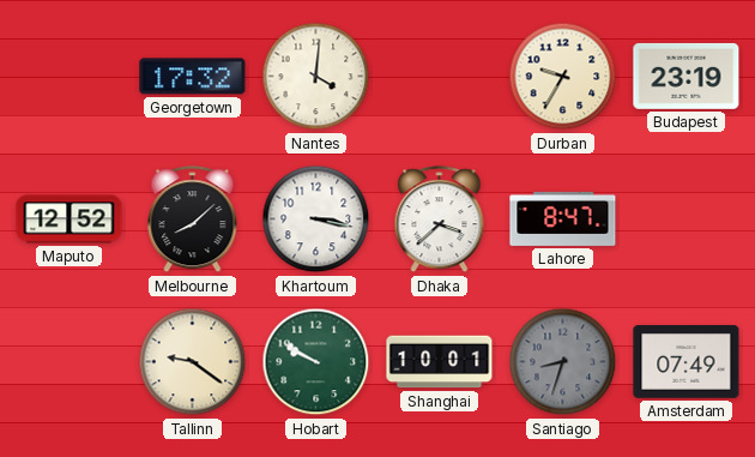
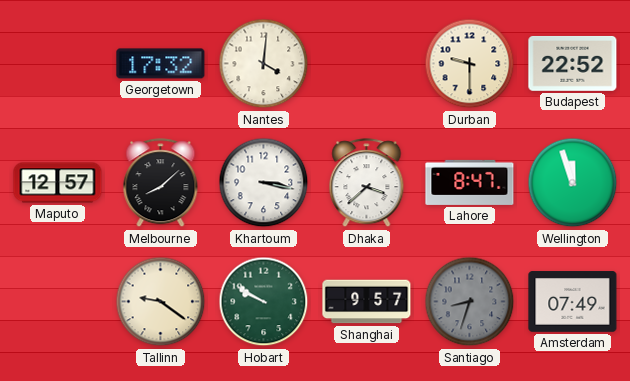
Durban: 9:35 -> 9:30 (470, 64)
Budapest: 23:19 -> 22:52 (573, 63)
Maputo: 12:52 -> 12:57 (58, 183)
Wellington: none -> 11:57 (573, 183)
Shanghai: 10:01 -> 9:57 (367, 302)
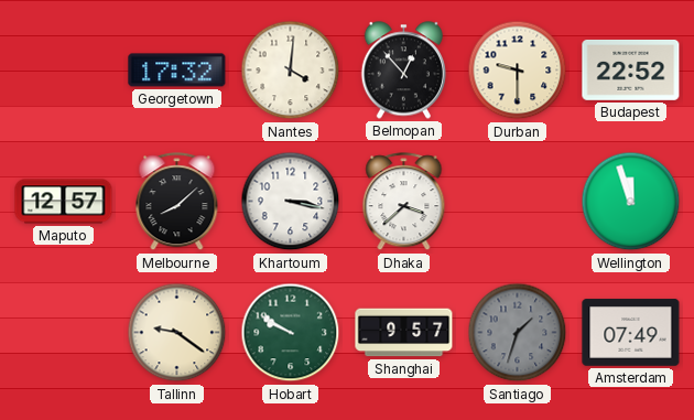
Belmopan: none -> 12:53 (403, 71)
Lahore: 8:47 -> none (470, 182)
Santiago: 8:33 -> 1:33 (518, 333)
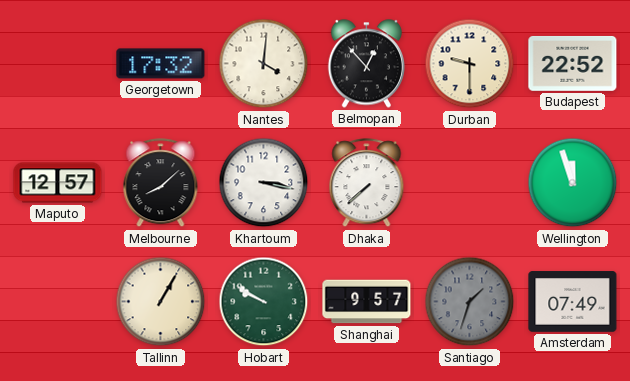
Dhaka: 3:38 -> 7:38 (367, 183)
Tallinn: 9:21 -> 1:05 (161, 302)
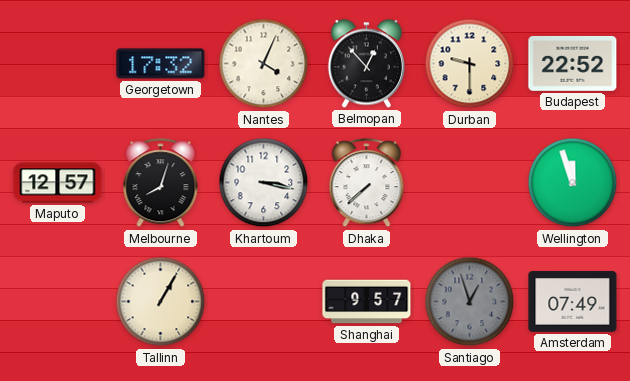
Nantes: 4:01 -> 4:04 (264, 64)
Melbourne: 8:08 -> 8:03 (161, 183)
Hobart: 9:50 -> none (264, 302)
Santiago: 1:33 -> 12:57 (470, 302)
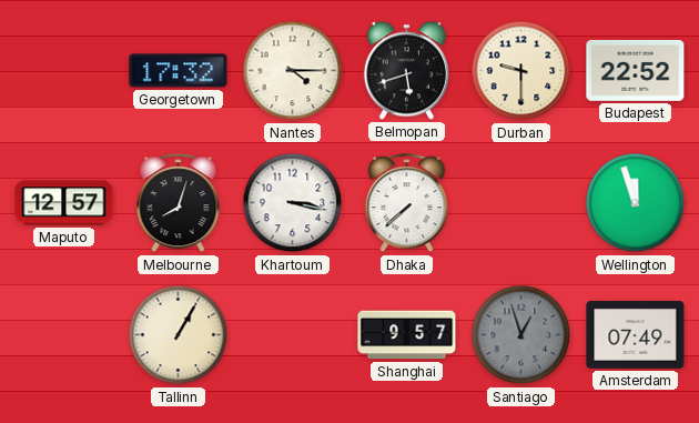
Nantes: 4:04 -> 4:15 (293, 71)
Belmopan: 12:53 -> 5:42 (406, 71)
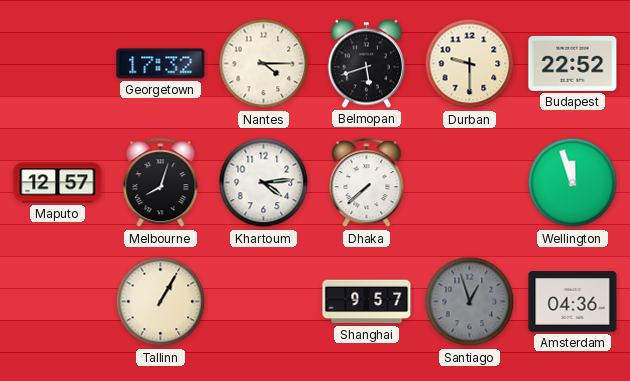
Khartoum: 3:17 -> 4:14 (264, 183)
Amsterdam: 07:49 -> 04:36 (573, 302)
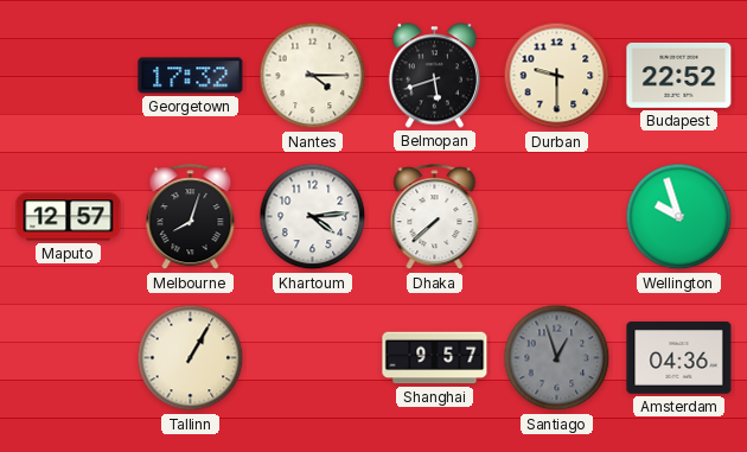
Wellington: 11:57 -> 9:57 (679, 217)
